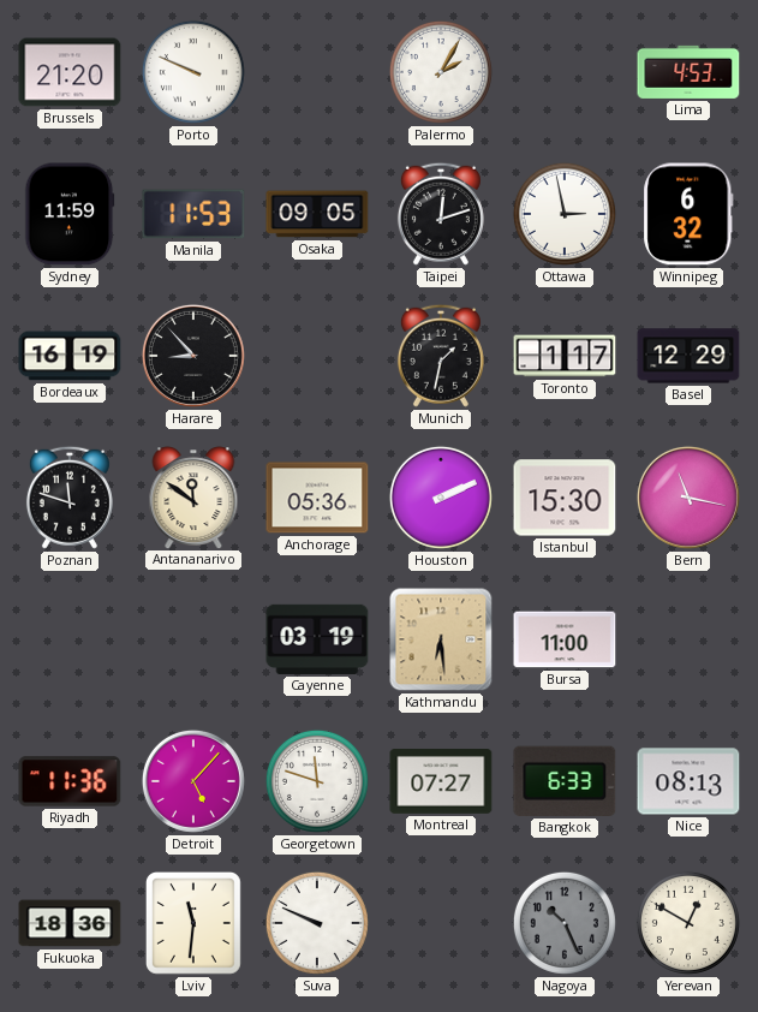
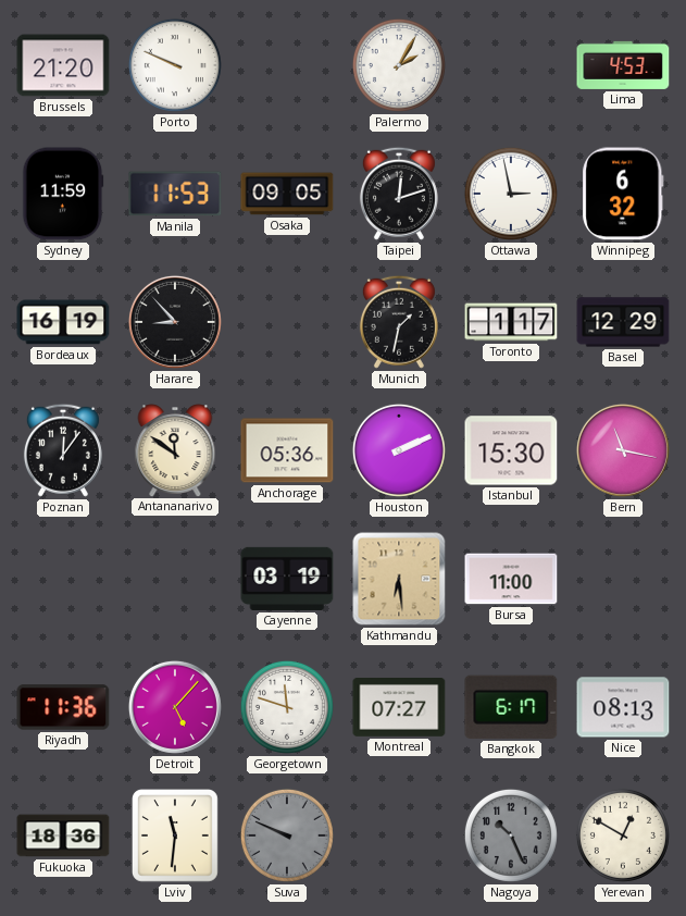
Poznan: 11:48 -> 12:06 (63, 450)
Bangkok: 6:33 -> 6:17 (511, 707)
Suva dial: white -> grey (287, 835)
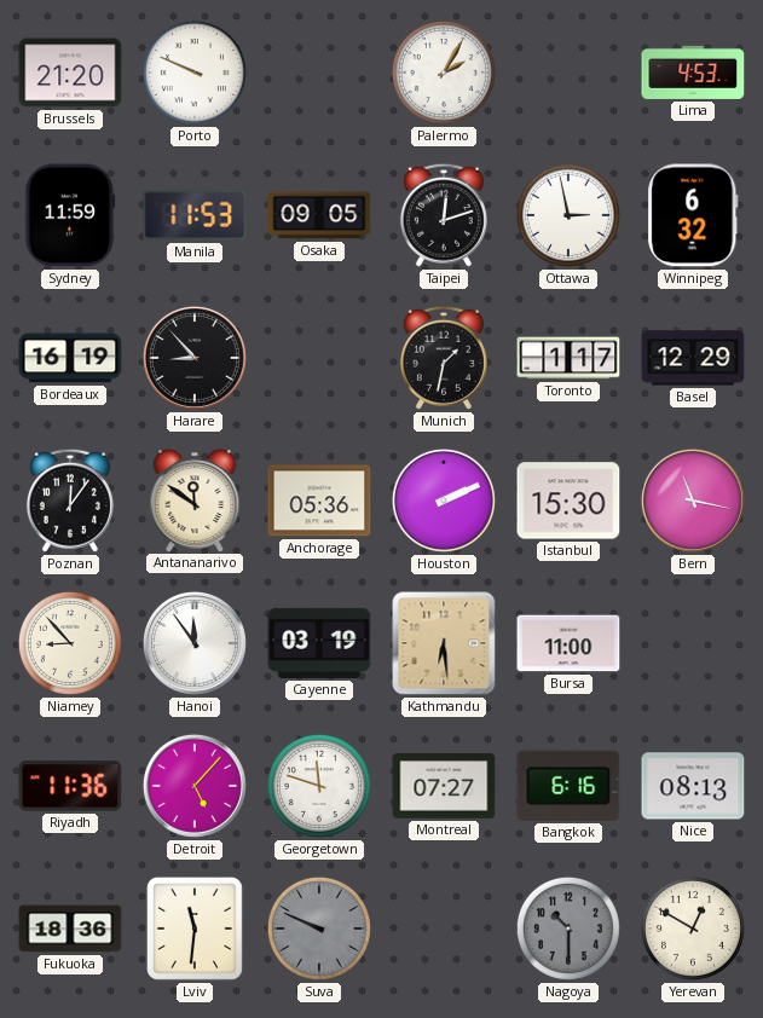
Niamey: none -> 8:53 (70, 643)
Hanoi: none -> 11:54 (195, 643)
Bangkok: 6:17 -> 6:16 (568, 786)
Nagoya: 10:26 -> 10:30 (568, 929)
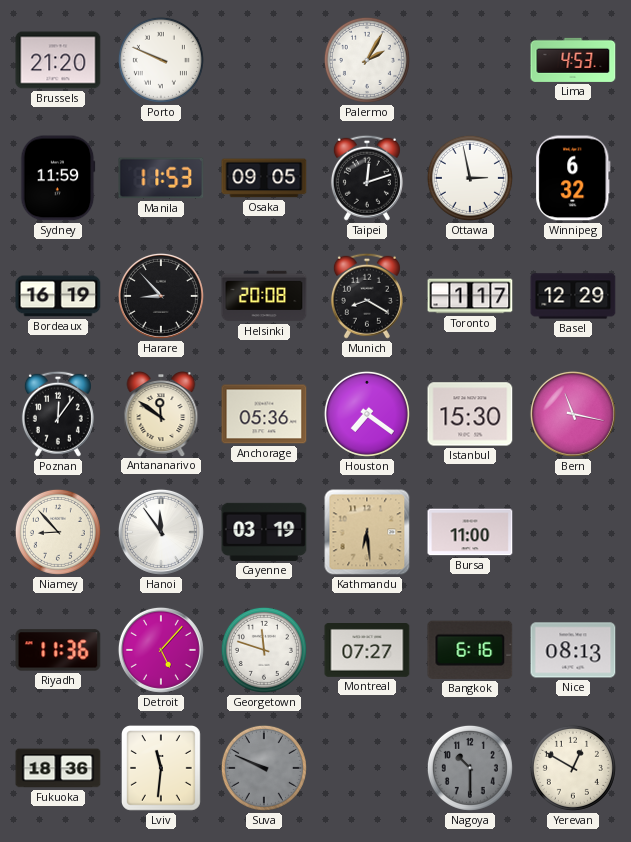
Helsinki: none -> 20:08 (264, 296)
Munich: 1:32 -> 8:20 (367, 296)
Houston: 2:11 -> 7:21 (367, 414)
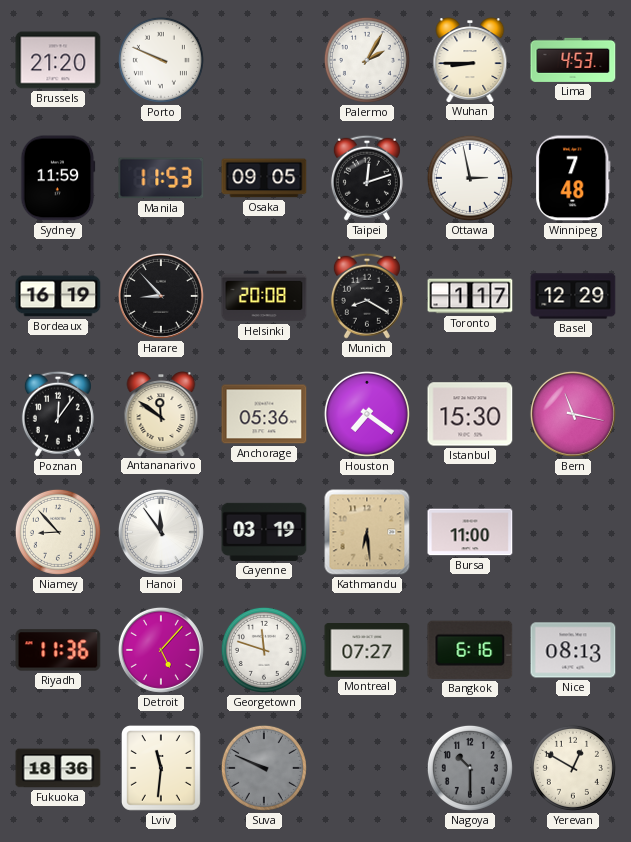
Wuhan: none -> 8:45 (470, 60)
Winnipeg: 6:32 -> 7:48 (573, 178)
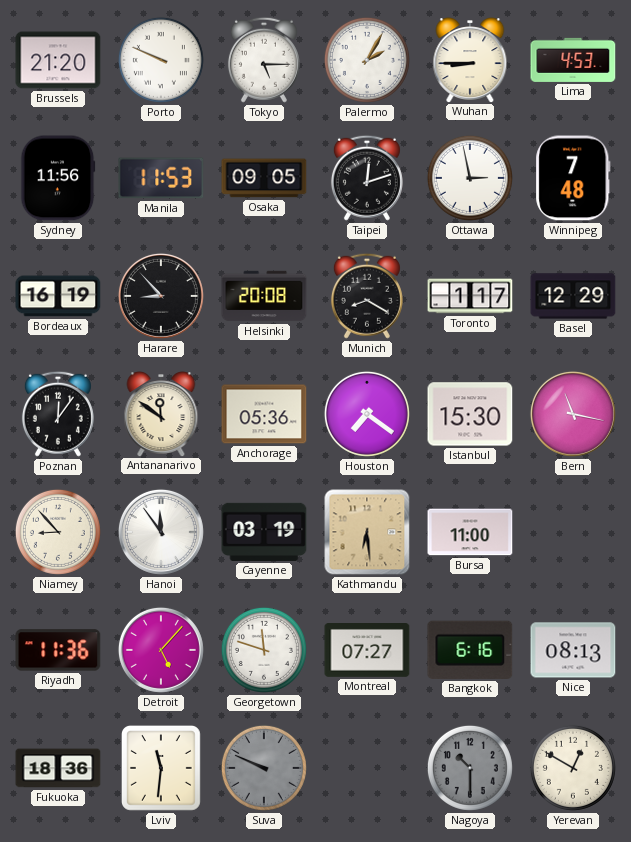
Tokyo: none -> 5:15 (264, 60)
Sydney: 11:59 -> 11:56 (58, 178)
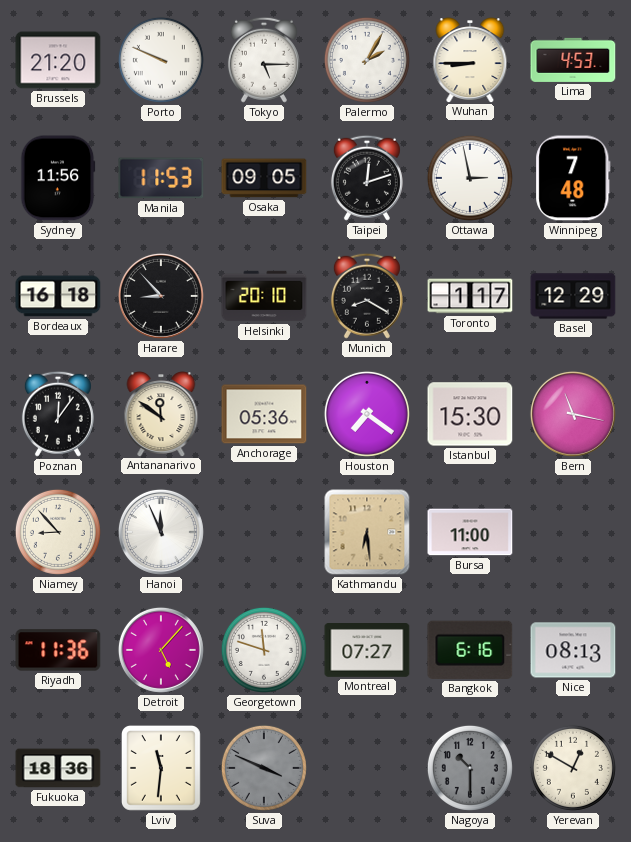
Bordeaux: 16:19 -> 16:18 (58, 296)
Helsinki: 20:08 -> 20:10 (264, 296)
Hanoi: 11:54 -> 11:56 (161, 532)
Cayenne: 03:19 -> none (264, 532)
Suva: 9:49 -> 3:49 (264, 768)
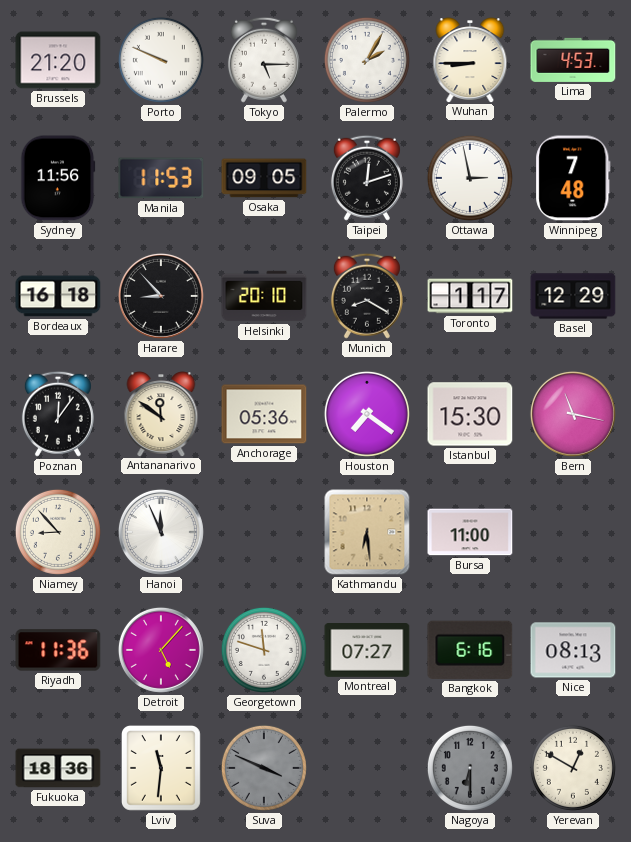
Nagoya: 10:30 -> 6:30 (470, 768)
